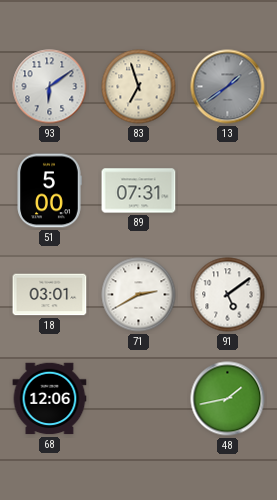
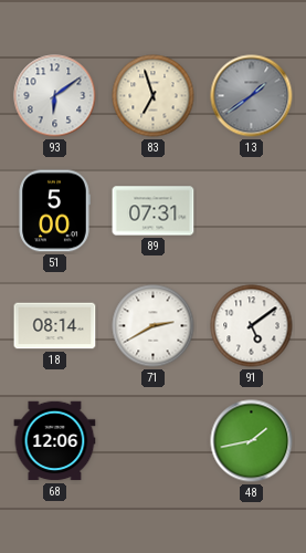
18: 03:01 -> 08:14 (55, 326)
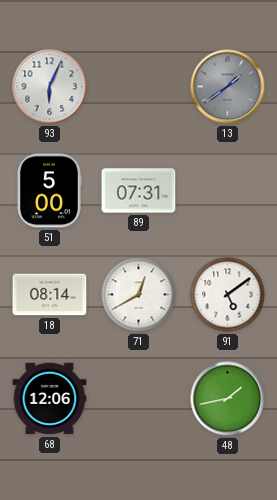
93: 6:09 -> 6:04 (50, 87)
83: 6:57 -> none (154, 96)
71: 2:40 -> 12:40 (139, 295)
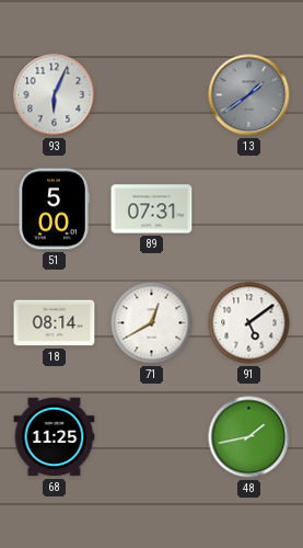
68: 12:06 -> 11:25 (55, 437)
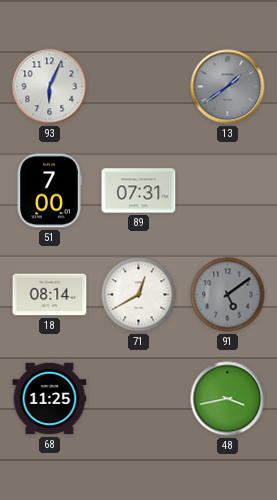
51: 5:00 -> 7:00 (49, 191)
91 dial: white -> grey (228, 295)
48: 1:43 -> 3:43 (228, 399)
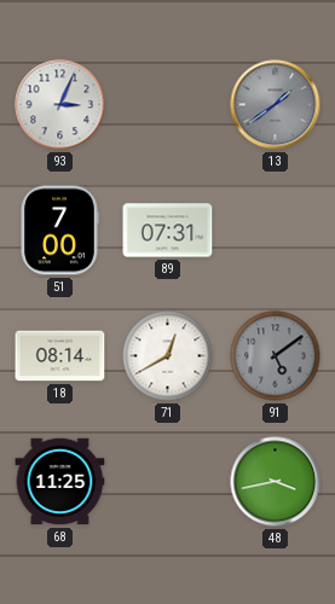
93: 6:04 -> 3:04 (60, 105)
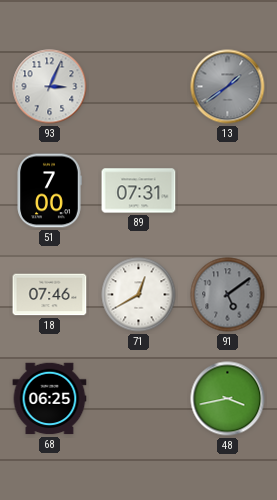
18: 08:14 -> 07:46 (50, 295)
68: 11:25 -> 06:25 (50, 399)
